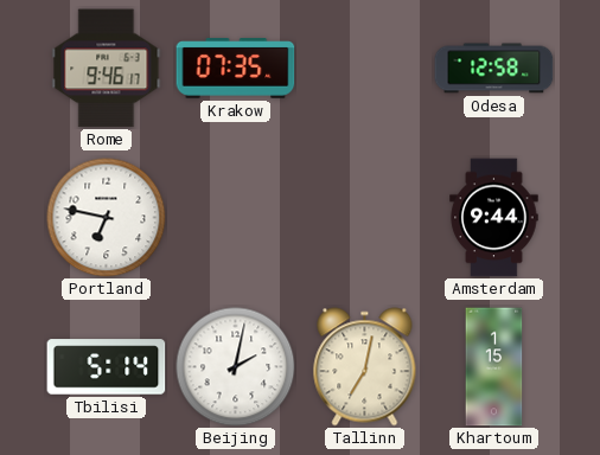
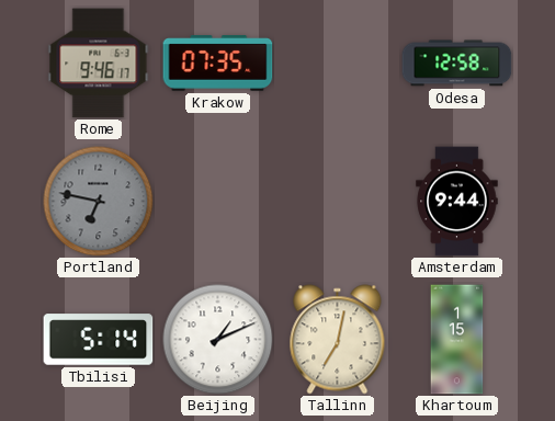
Portland dial: white -> grey (99, 202)
Beijing: 2:02 -> 1:11 (218, 340)
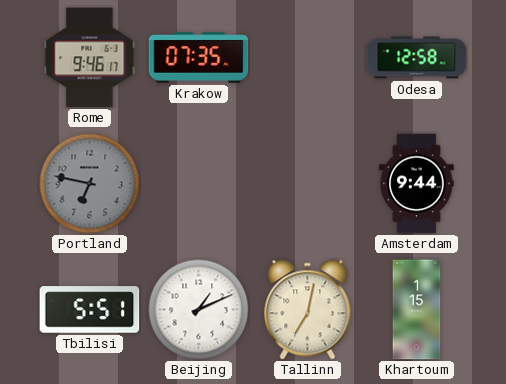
Tbilisi: 5:14 -> 5:51 (90, 310)
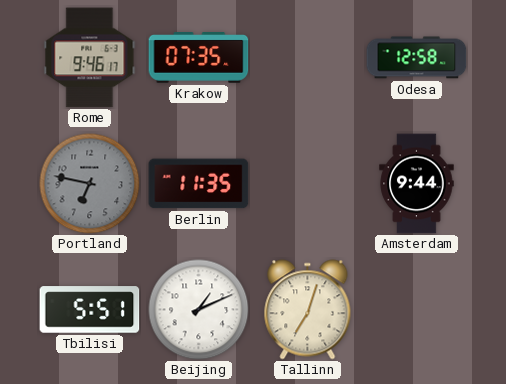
Berlin: none -> 11:35 (199, 184)
Tallinn: 7:02 -> 7:03 (308, 310)
Khartoum: 1:15 -> none (417, 310)
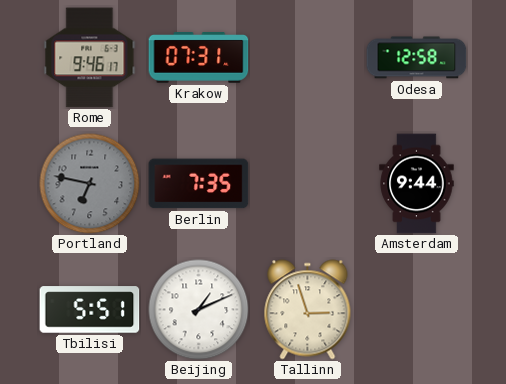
Krakow: 07:35 -> 07:31 (199, 58)
Berlin: 11:35 -> 7:35 (199, 184)
Tallinn: 7:03 -> 2:57 (308, 310)
